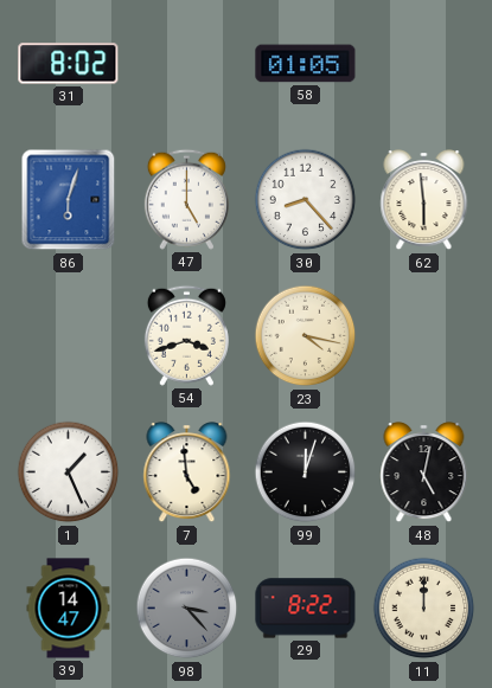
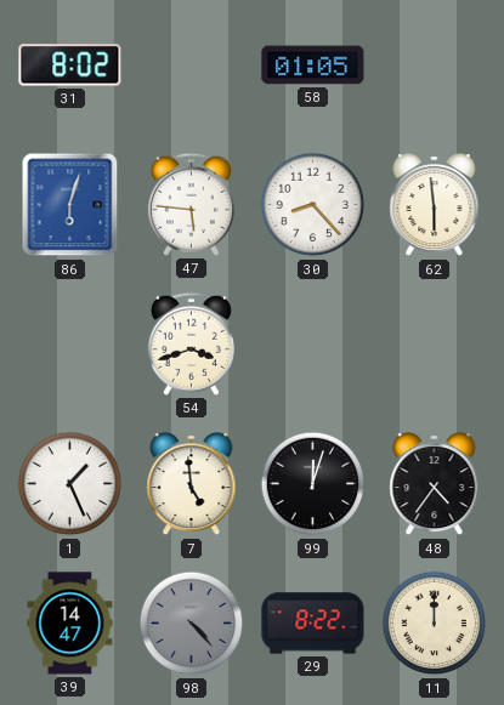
47: 5:00 -> 5:46 (191, 204)
23: 4:17 -> none (306, 336)
48: 5:02 -> 4:36 (435, 484)
98: 3:23 -> 4:23 (192, 624)
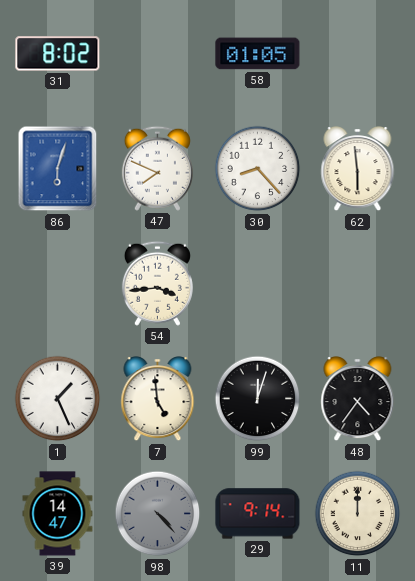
47: 5:46 -> 7:49 (157, 168)
54: 3:42 -> 3:44 (157, 283)
29: 8:22 -> 9:14 (258, 514)
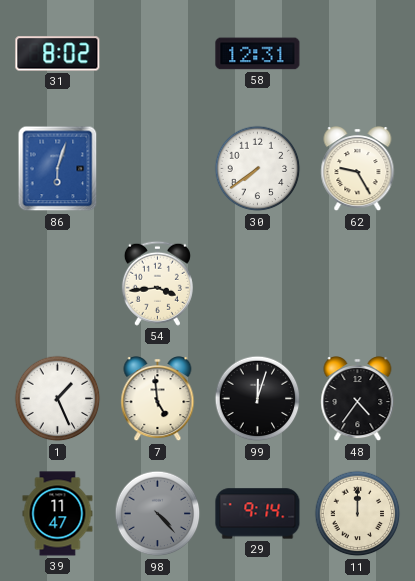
58: 01:05 -> 12:31 (258, 54)
47: 7:49 -> none (157, 168)
30: 8:23 -> 7:39 (258, 169)
62: 5:59 -> 9:25 (358, 169)
39: 14:47 -> 11:47 (58, 514)
